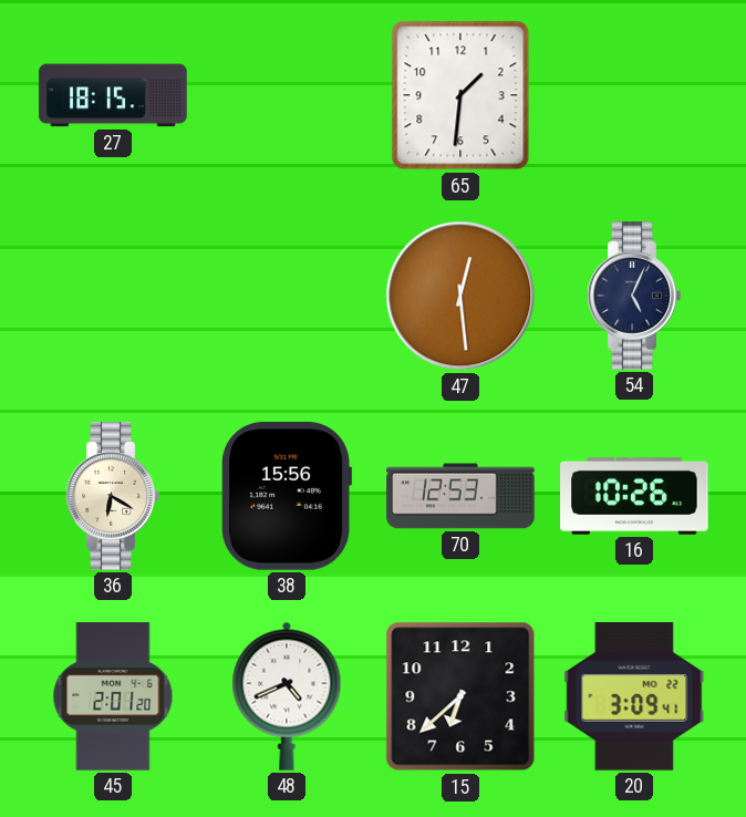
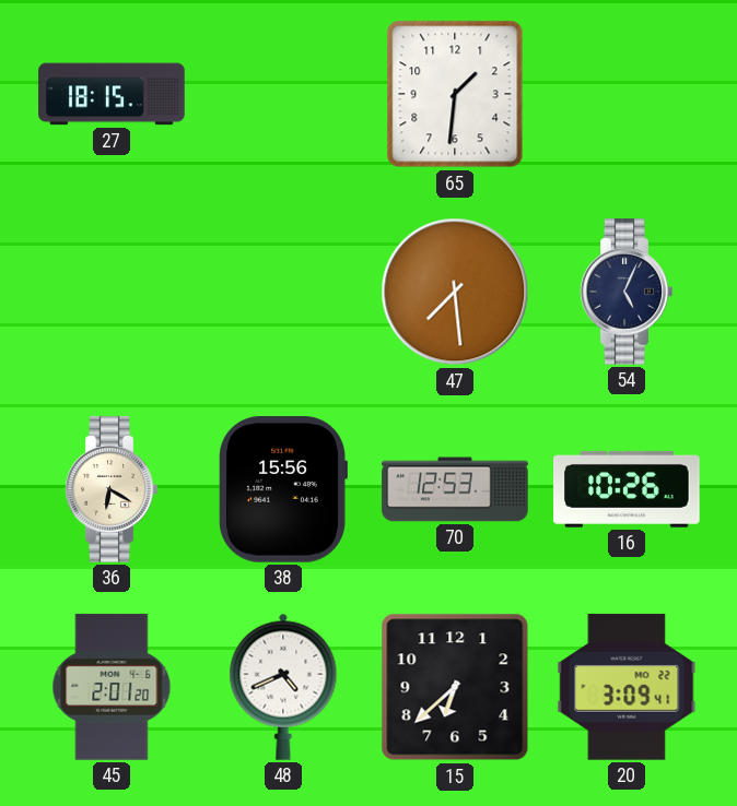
47: 12:29 -> 7:29 (455, 292)
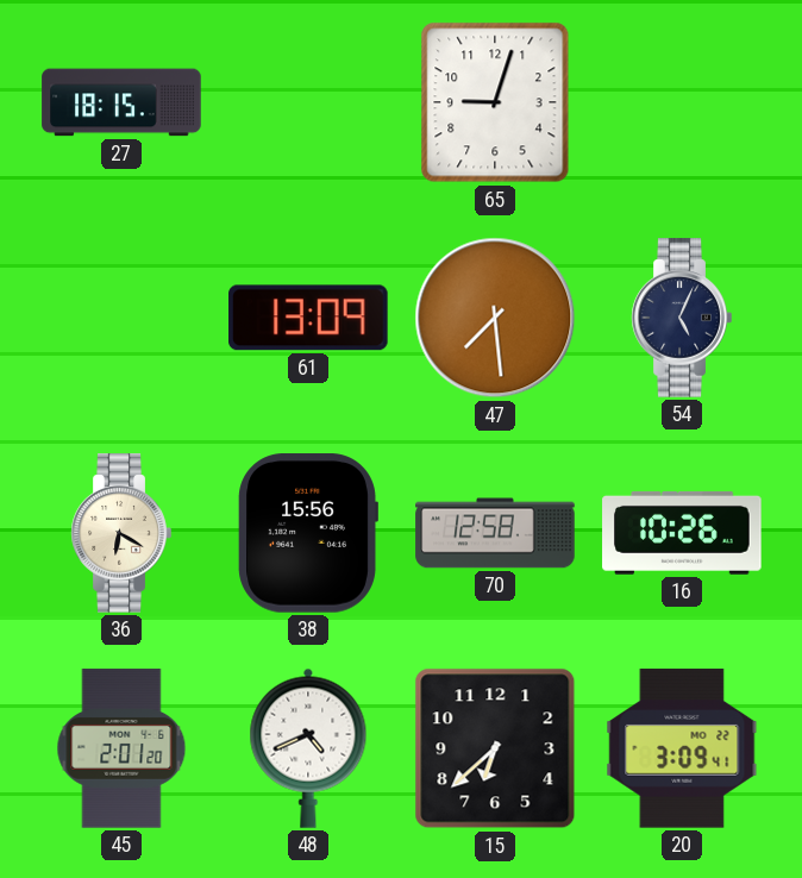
65: 1:31 -> 9:03 (495, 102)
61: none -> 13:09 (308, 318)
70: 12:53 -> 12:58 (495, 533)
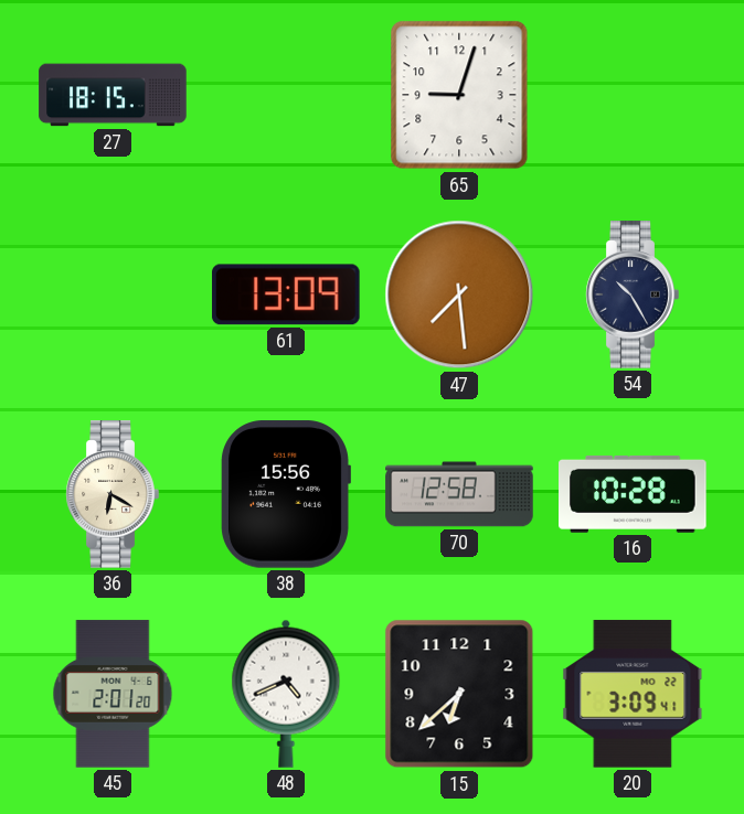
54: 5:04 -> 10:25 (633, 294)
16: 10:26 -> 10:28 (633, 494)
